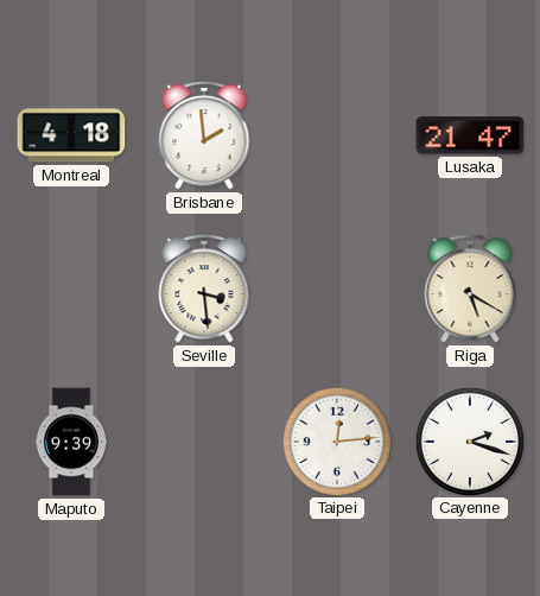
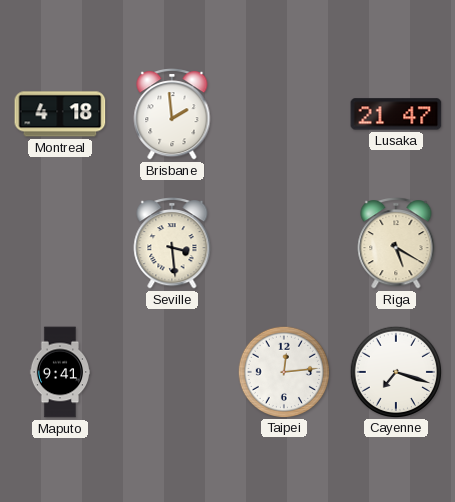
Maputo: 9:39 -> 9:41 (60, 372)
Cayenne: 2:18 -> 7:18 (395, 371)
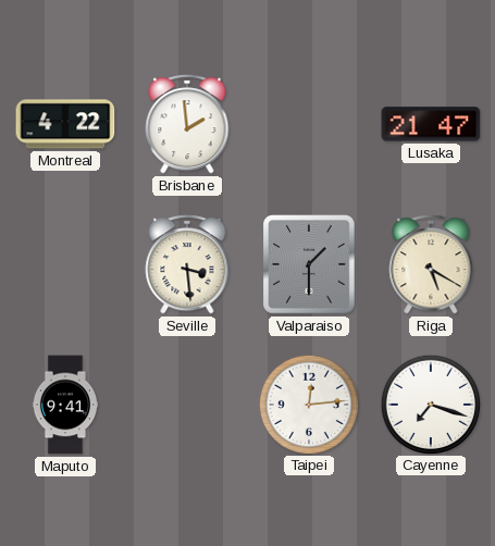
Montreal: 4:18 -> 4:22 (65, 124)
Valparaiso: none -> 1:30 (309, 264)
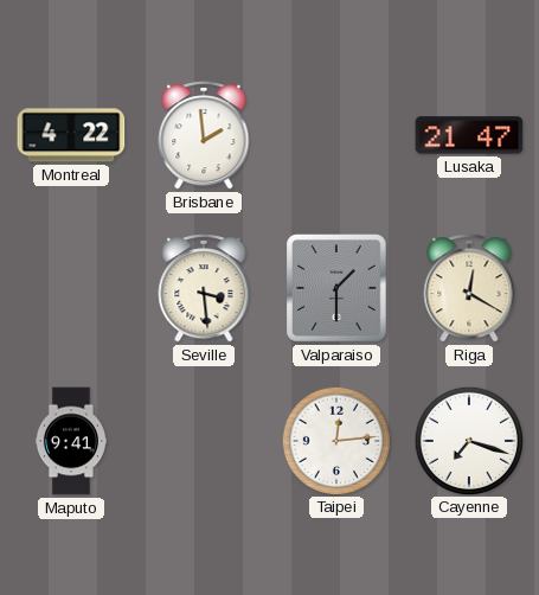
Riga: 5:20 -> 12:20 (469, 289)
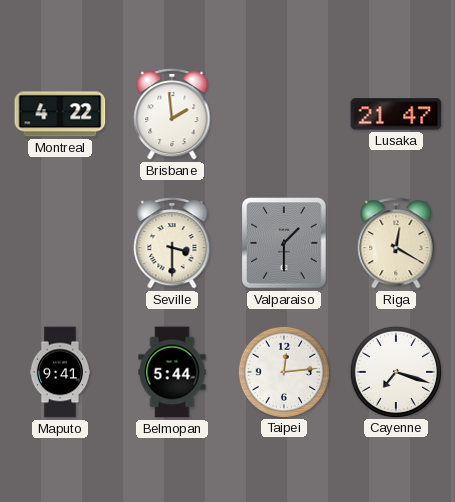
Seville: 3:29 -> 3:30 (172, 244)
Belmopan: none -> 5:44 (172, 372)
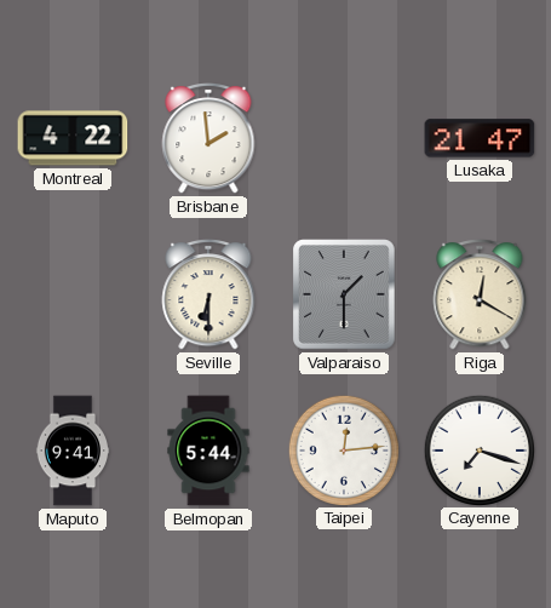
Seville: 3:30 -> 6:30 (208, 296)
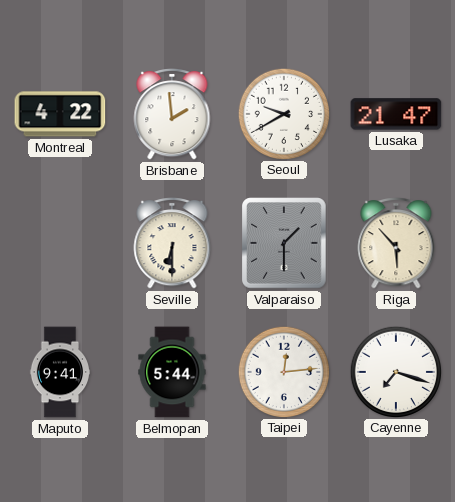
Seoul: none -> 9:40 (283, 113)
Riga: 12:20 -> 5:53 (396, 244)
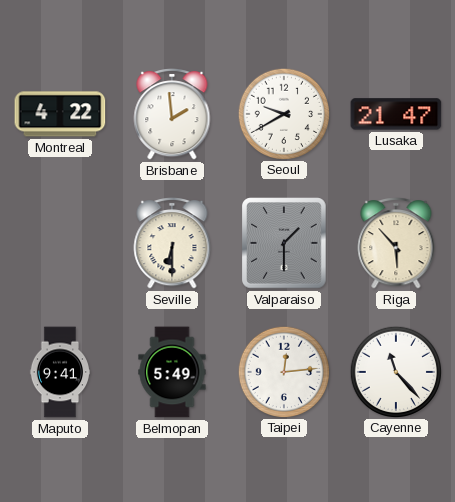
Belmopan: 5:44 -> 5:49 (172, 372)
Cayenne: 7:18 -> 11:23 (395, 371)
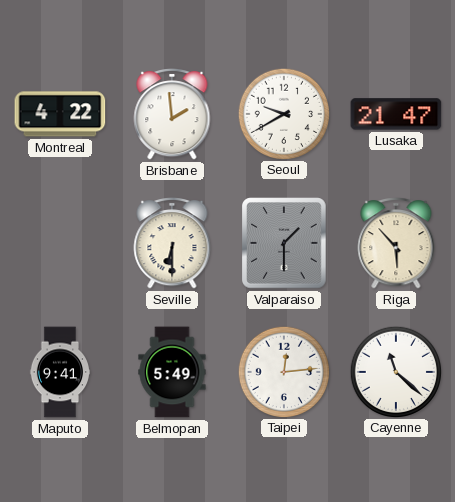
Cayenne: 11:23 -> 11:22 (395, 371)
